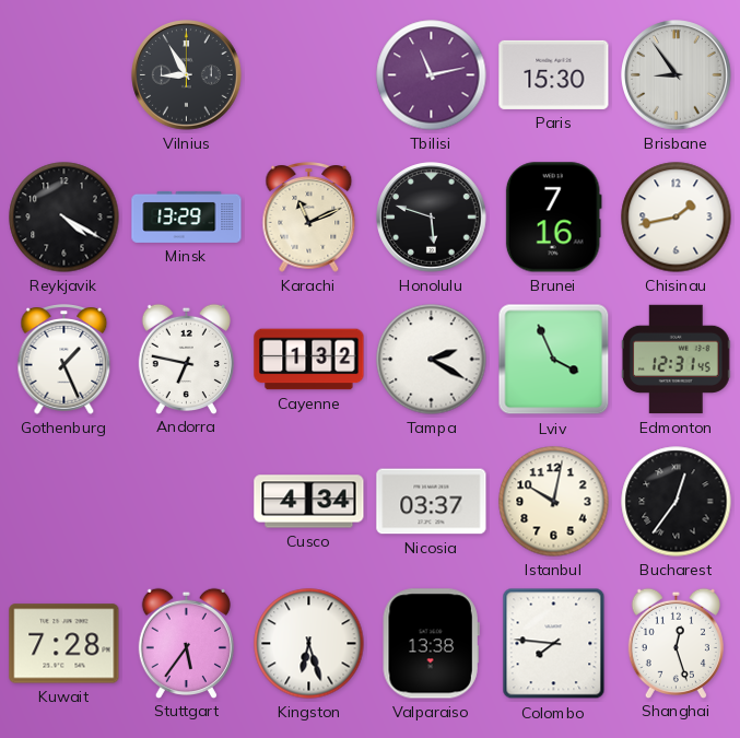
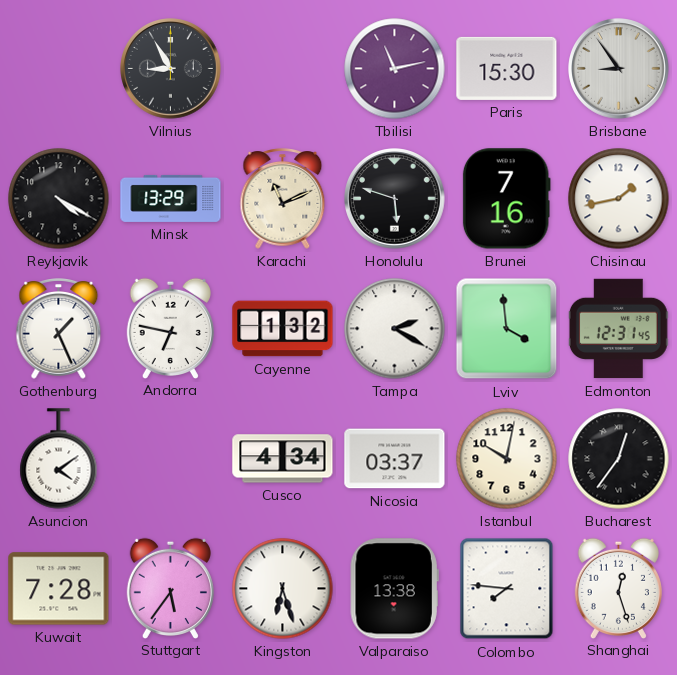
Lviv: 3:56 -> 3:59 (507, 329)
Asuncion: none -> 4:09 (59, 459)
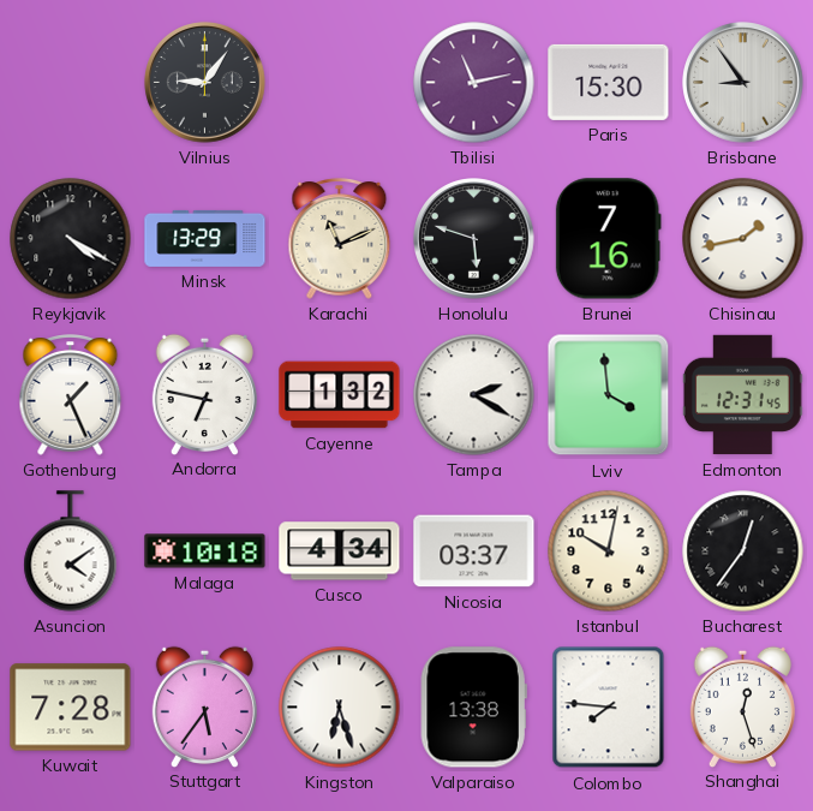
Vilnius: 8:55 -> 9:06 (205, 83)
Malaga: none -> 10:18 (205, 551)
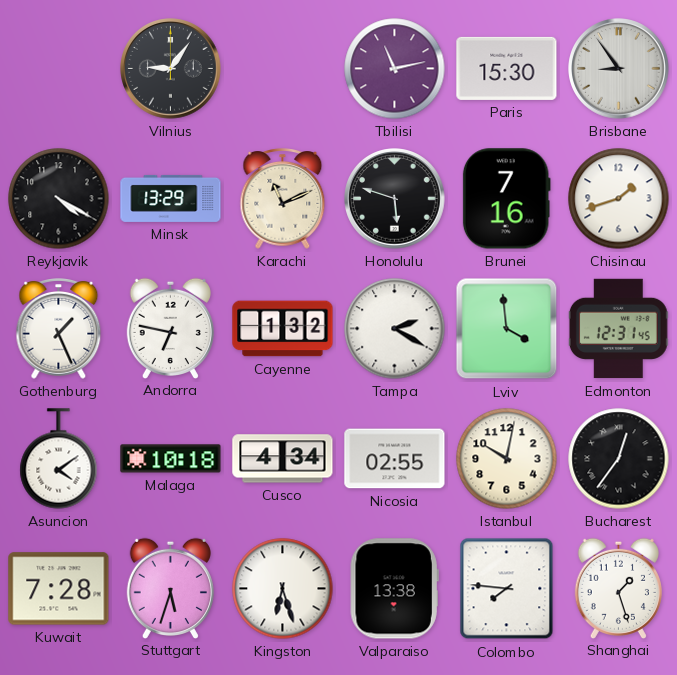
Chisinau: 1:43 -> 1:42 (619, 199)
Nicosia: 03:37 -> 02:55 (395, 459)
Stuttgart: 5:36 -> 5:33 (170, 588)
Shanghai: 12:27 -> 1:27 (618, 588)
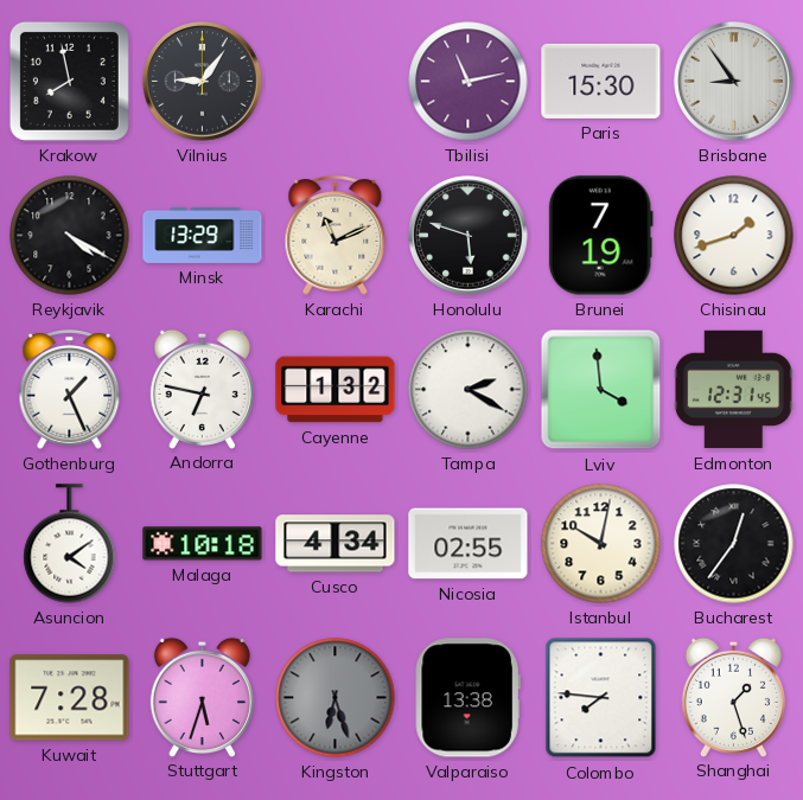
Krakow: none -> 7:58 (69, 81)
Brunei: 7:16 -> 7:19 (600, 236)
Kingston dial: white -> grey (336, 698)
